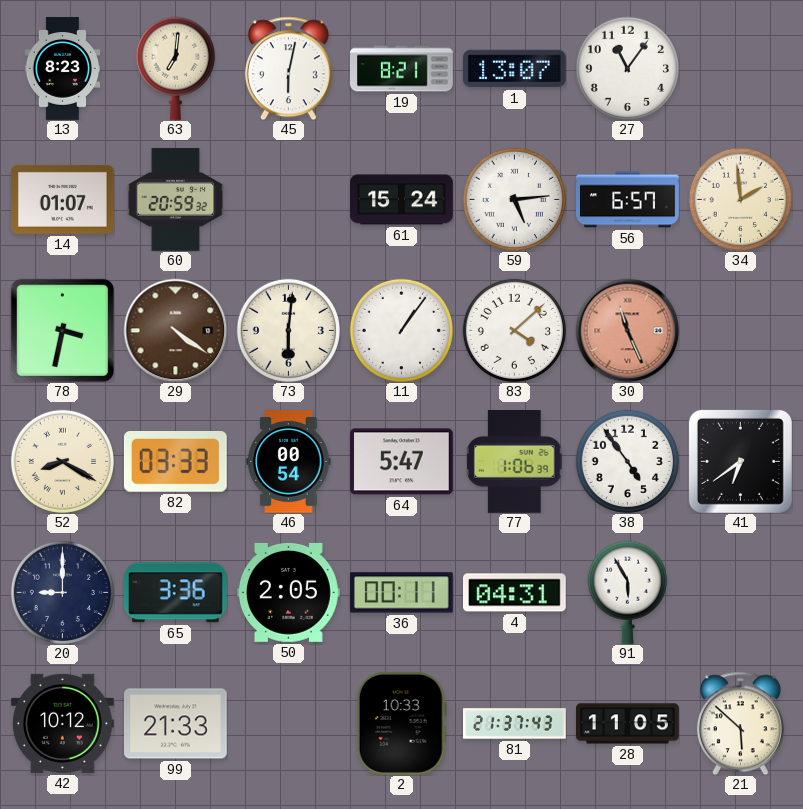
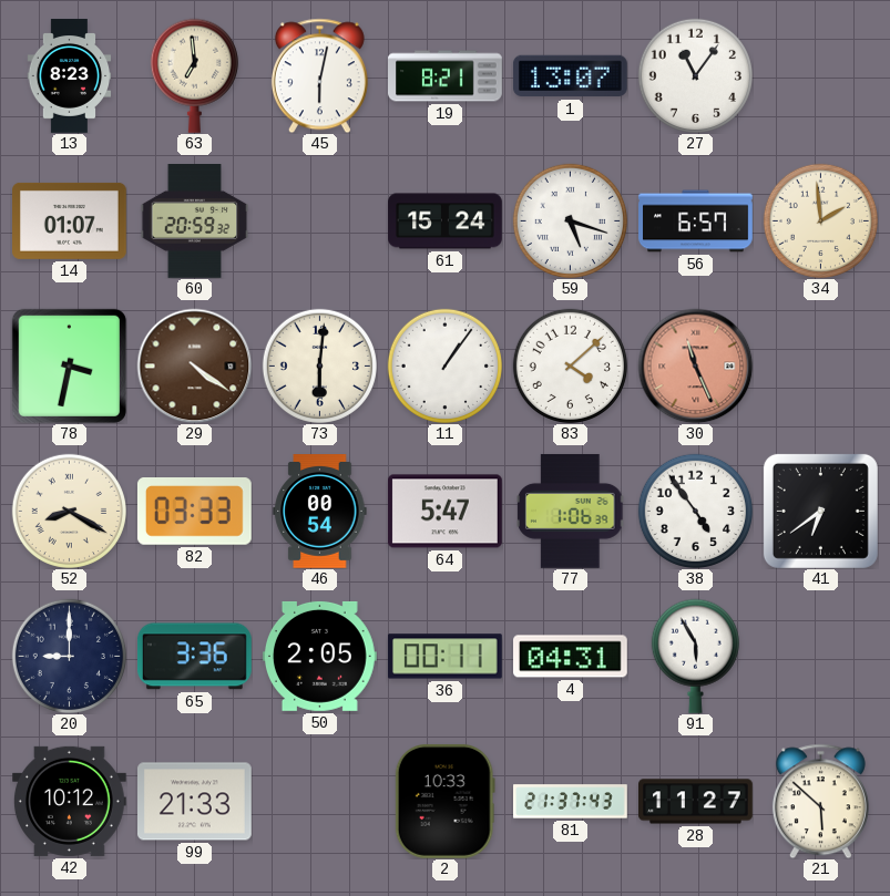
63: 7:01 -> 6:59 (194, 75)
59: 5:14 -> 5:18 (570, 220)
28: 11:05 -> 11:27 (696, 802)
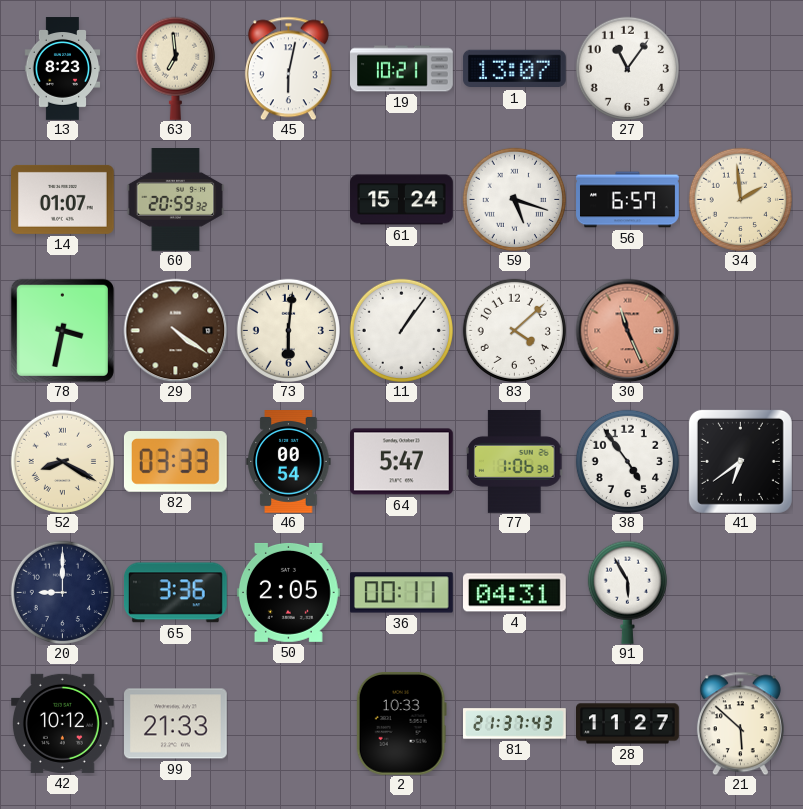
19: 8:21 -> 10:21 (402, 69)
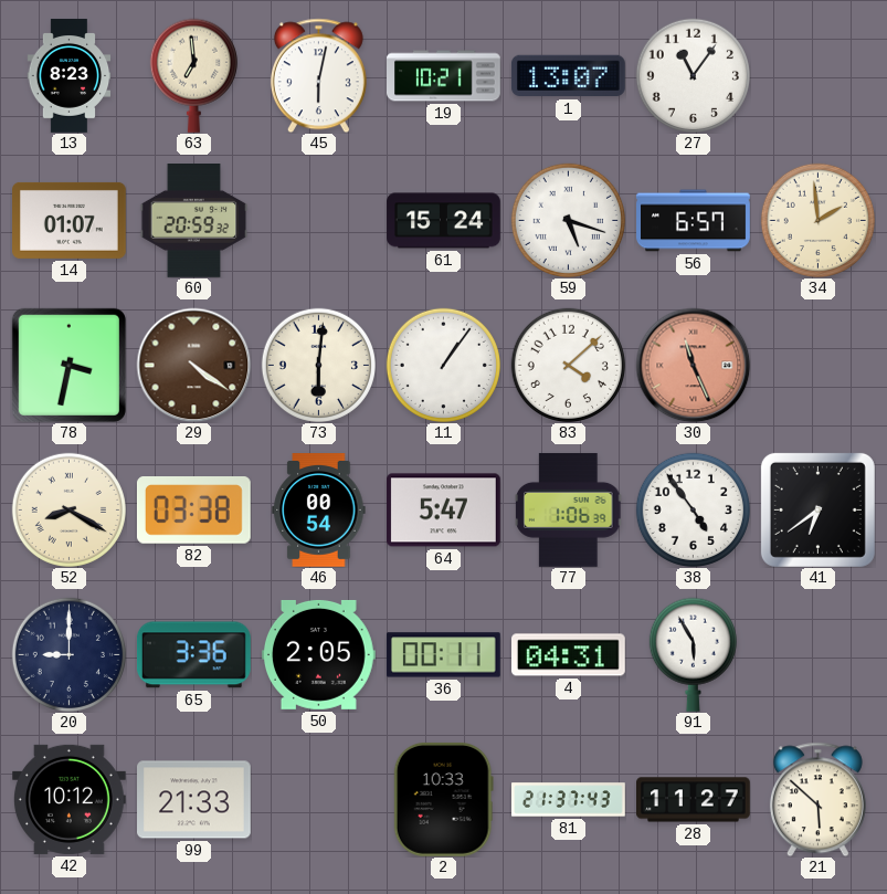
82: 03:33 -> 03:38 (193, 511)
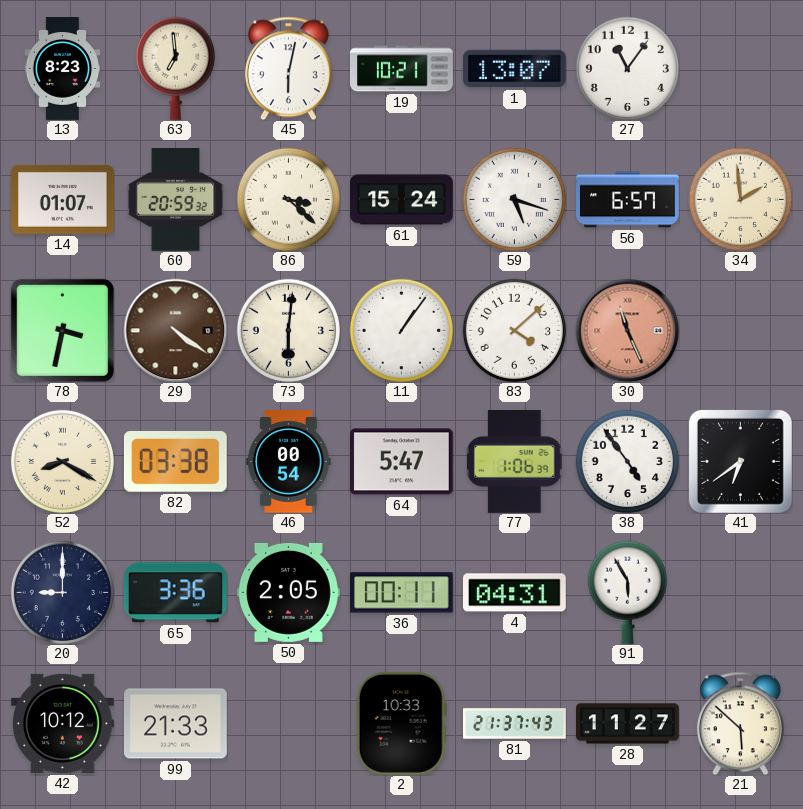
86: none -> 3:22 (288, 199)
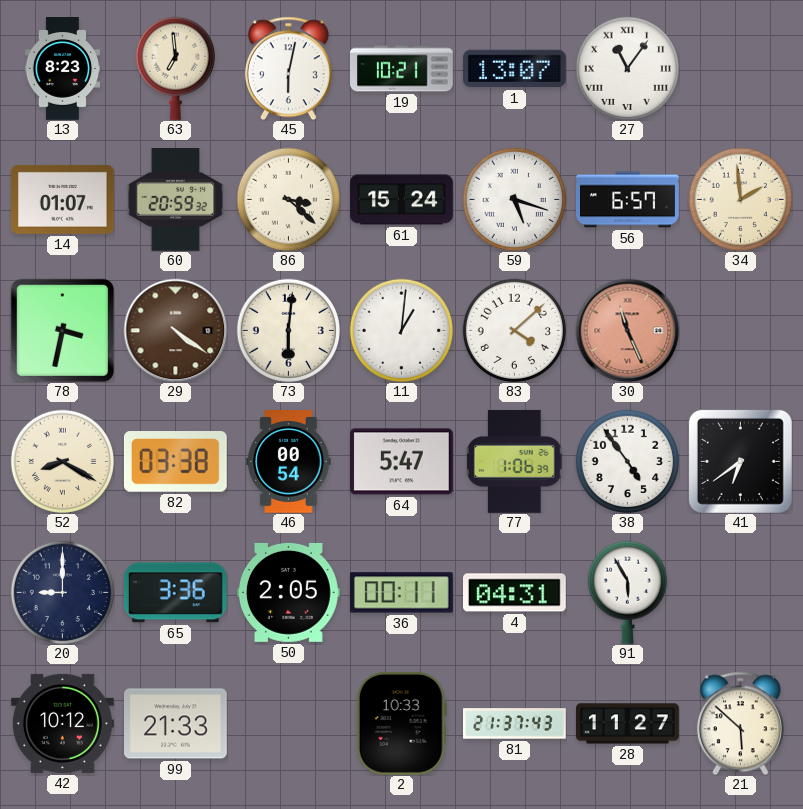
27 numerals: Arabic -> Roman (627, 68)
11: 1:06 -> 1:01 (401, 330)
